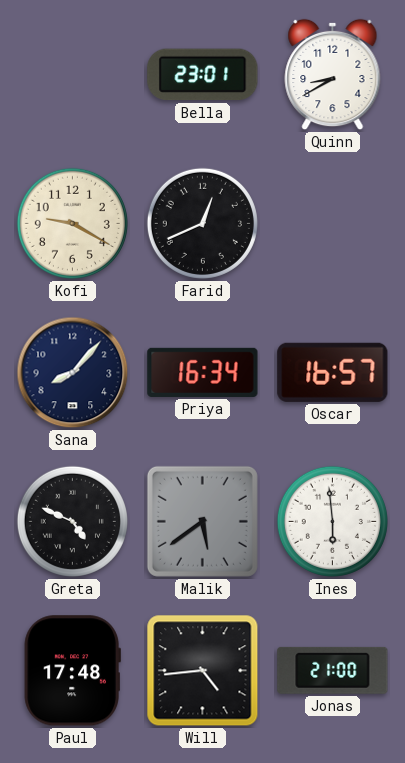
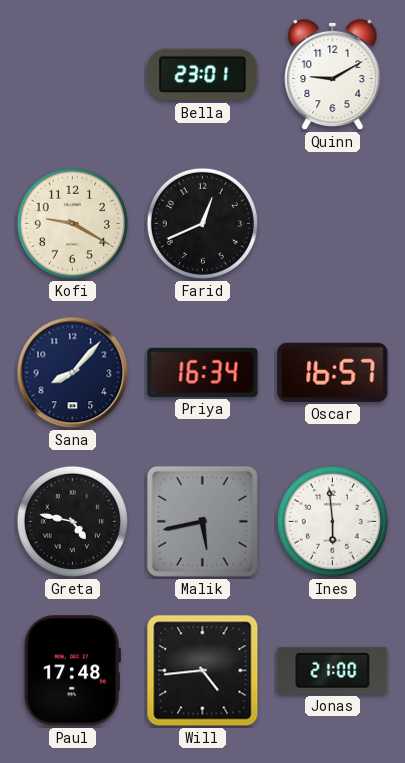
Quinn: 8:40 -> 9:10 (333, 75)
Greta: 4:49 -> 4:47 (72, 521)
Malik: 5:39 -> 5:43 (202, 521)
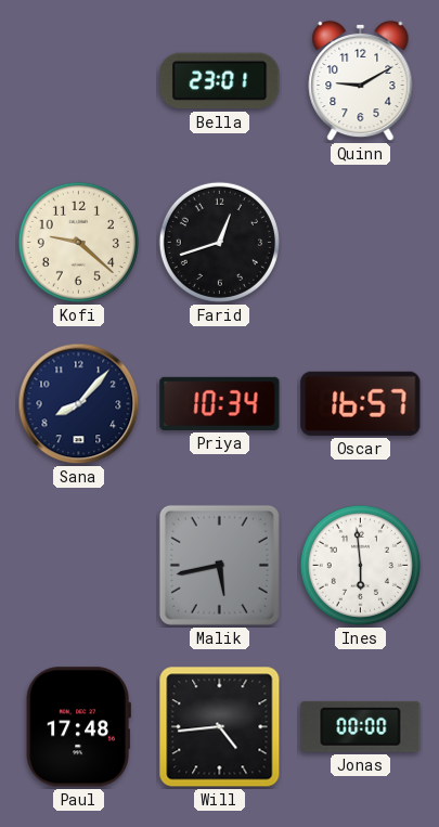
Kofi: 9:20 -> 9:22 (78, 242)
Farid: 12:41 -> 12:42 (219, 242)
Priya: 16:34 -> 10:34 (220, 403)
Greta: 4:47 -> none (72, 521)
Jonas: 21:00 -> 00:00 (361, 726)
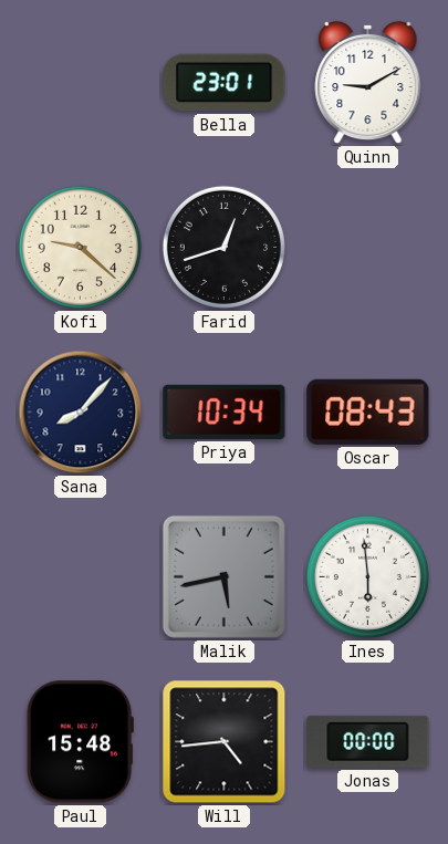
Oscar: 16:57 -> 08:43 (368, 411)
Paul: 17:48 -> 15:48 (80, 742)
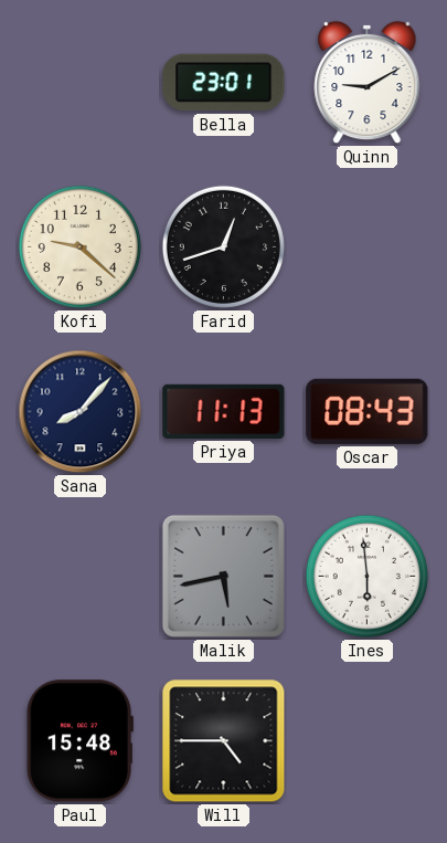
Priya: 10:34 -> 11:13 (224, 411)
Will: 4:44 -> 4:45 (224, 741)
Jonas: 00:00 -> none (368, 741)
